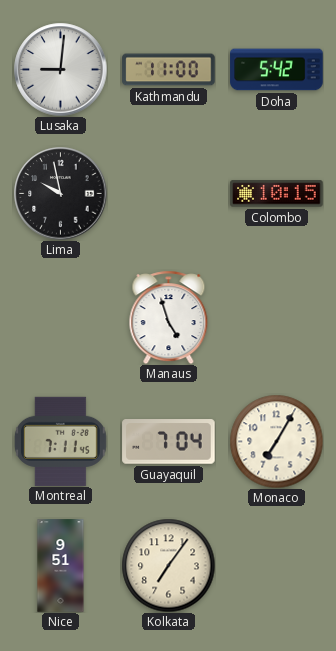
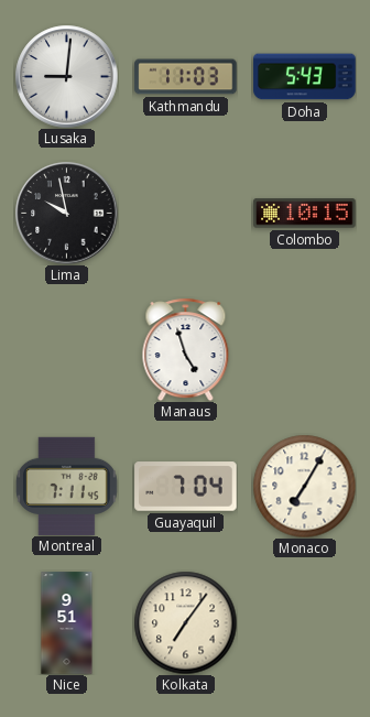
Kathmandu: 11:00 -> 11:03 (186, 77)
Doha: 5:42 -> 5:43 (305, 77)
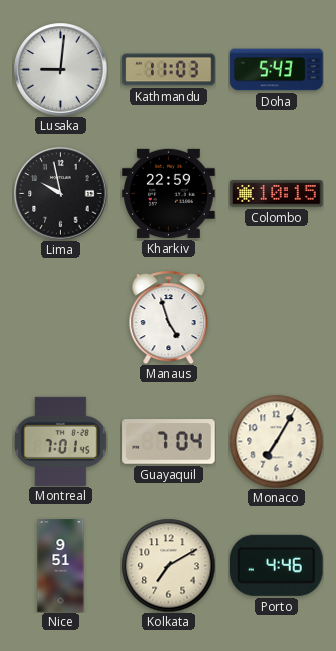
Kharkiv: none -> 22:59 (169, 193)
Montreal: 7:11 -> 7:01 (60, 441)
Kolkata: 7:06 -> 7:10 (168, 565)
Porto: none -> 4:46 (277, 565)
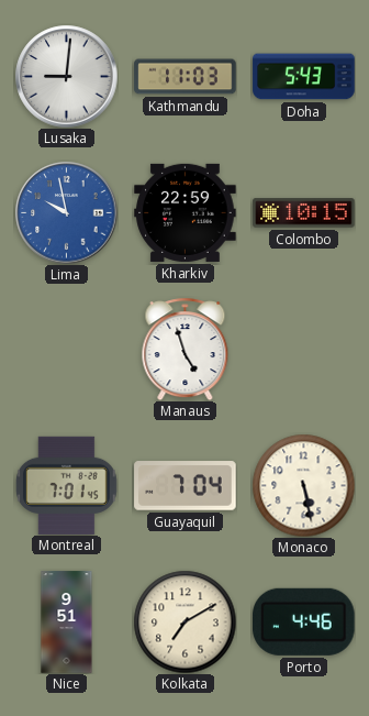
Lima dial: black -> blue (66, 212)
Monaco: 7:05 -> 5:28 (303, 485)
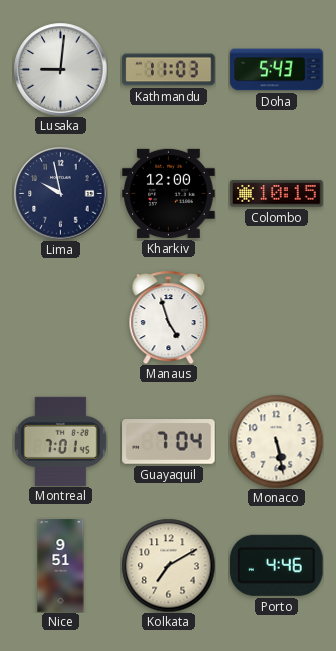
Lima dial: blue -> navy (60, 193)
Kharkiv: 22:59 -> 12:00 (169, 193)
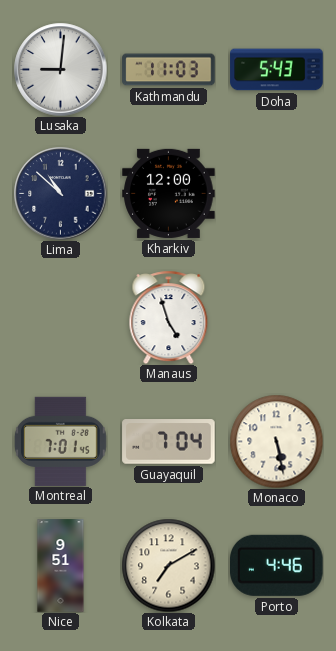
Lima: 9:58 -> 10:52 (60, 193)
Colombo: 10:15 -> none (277, 194)
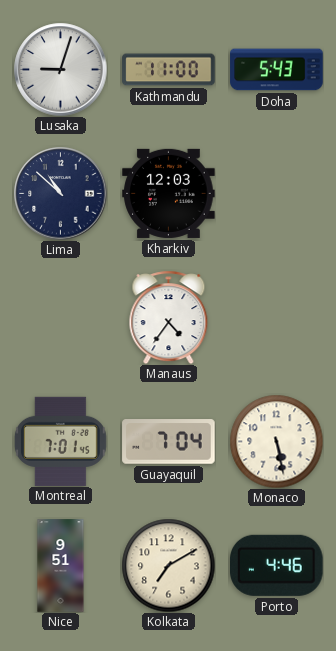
Lusaka: 9:01 -> 9:03 (60, 69)
Kathmandu: 11:03 -> 11:00 (169, 70)
Kharkiv: 12:00 -> 12:03 (169, 193)
Manaus: 4:57 -> 4:36 (169, 317)
